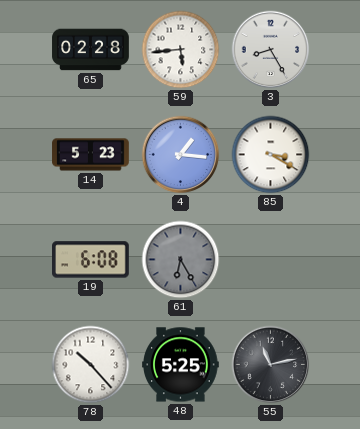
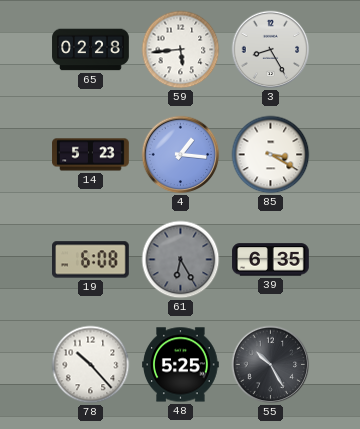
39: none -> 6:35 (271, 260)
55: 11:13 -> 10:25 (271, 365)
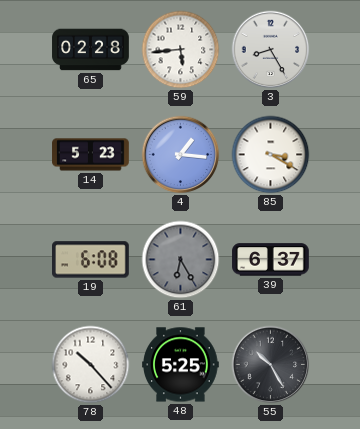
39: 6:35 -> 6:37 (271, 260)
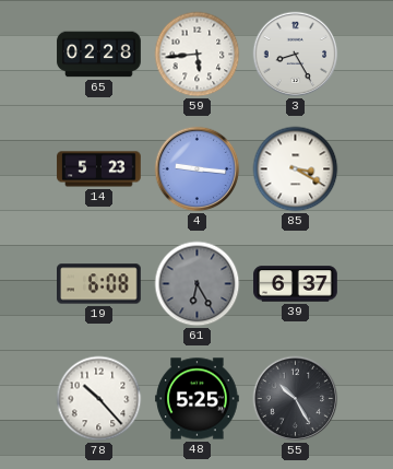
4: 1:16 -> 9:16 (198, 169)
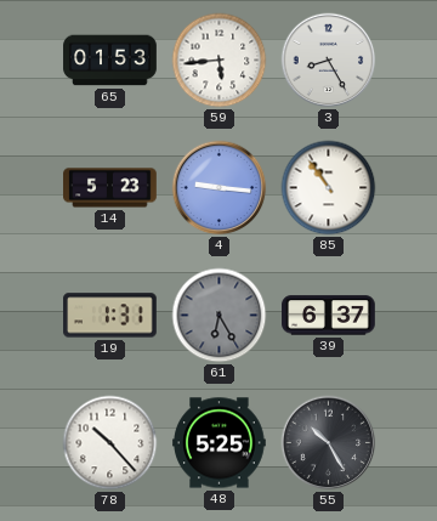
65: 02:28 -> 01:53 (110, 61)
85: 3:20 -> 10:54 (329, 188)
19: 6:08 -> 1:31 (110, 316)
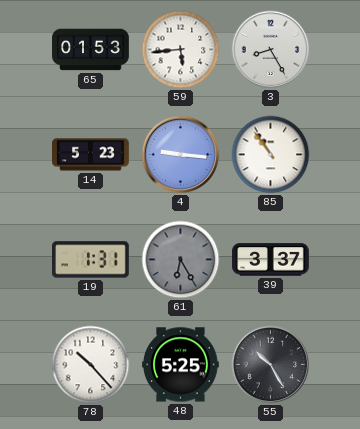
39: 6:37 -> 3:37 (271, 260)
